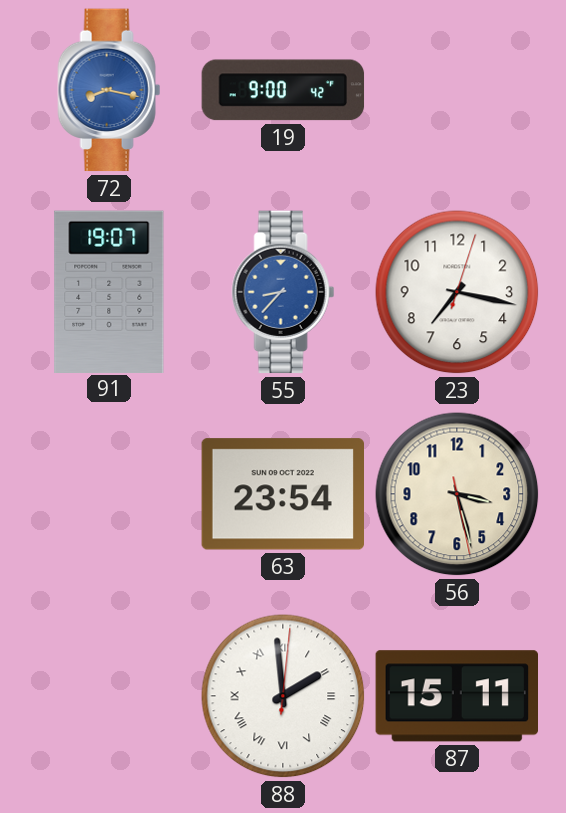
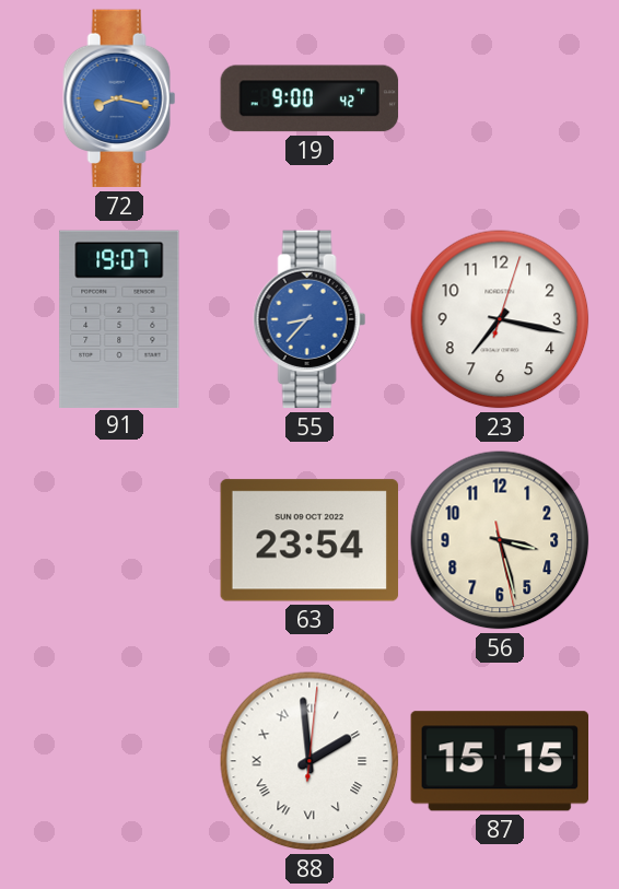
87: 15:11 -> 15:15 (499, 761)
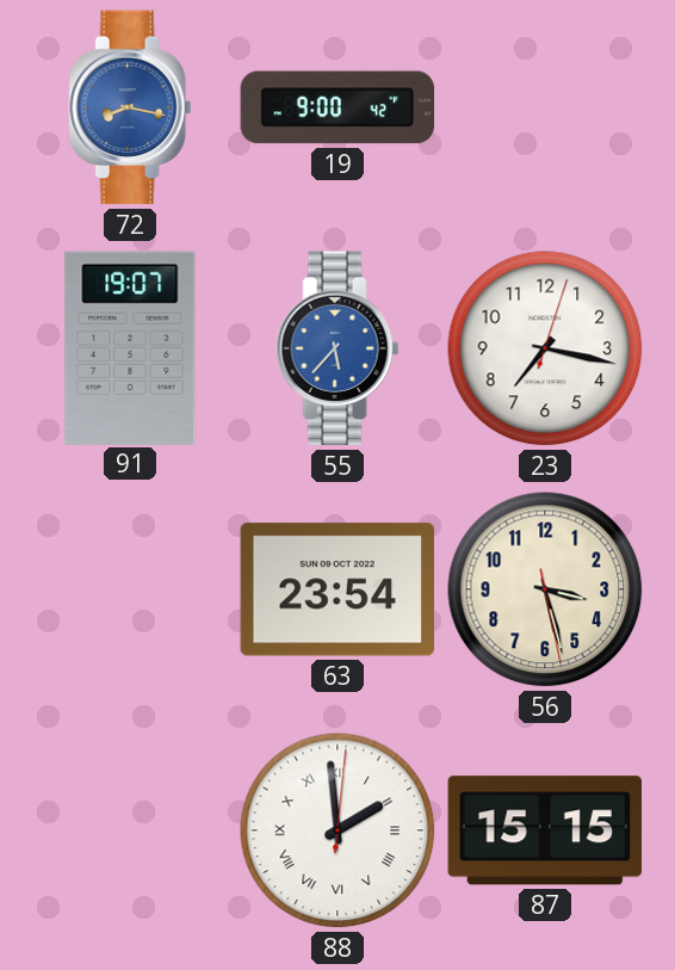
55: 8:37 -> 5:37 (337, 348)
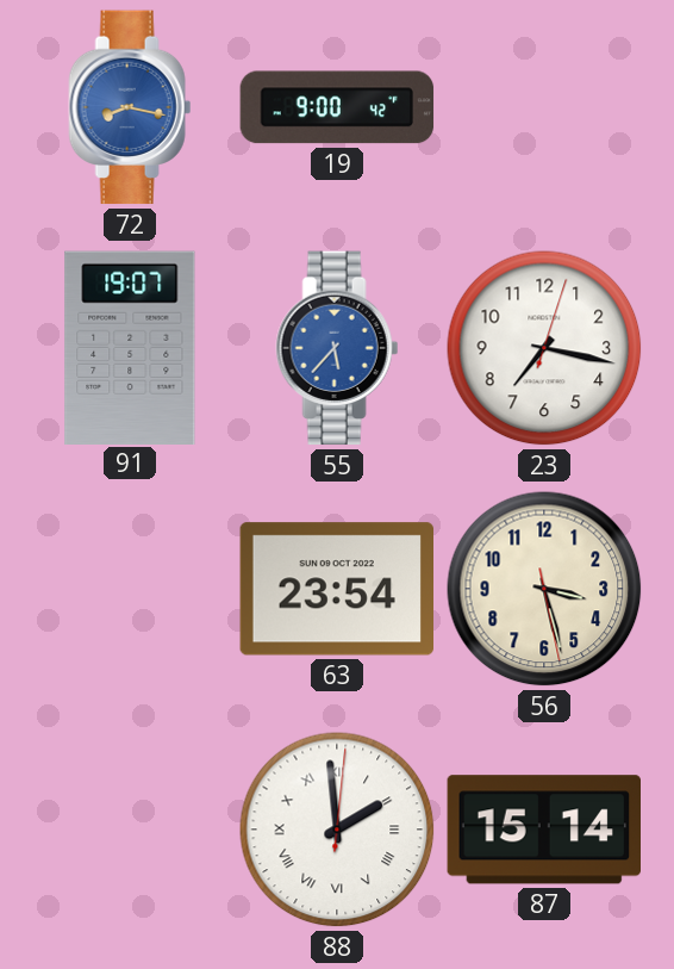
87: 15:15 -> 15:14 (543, 830)
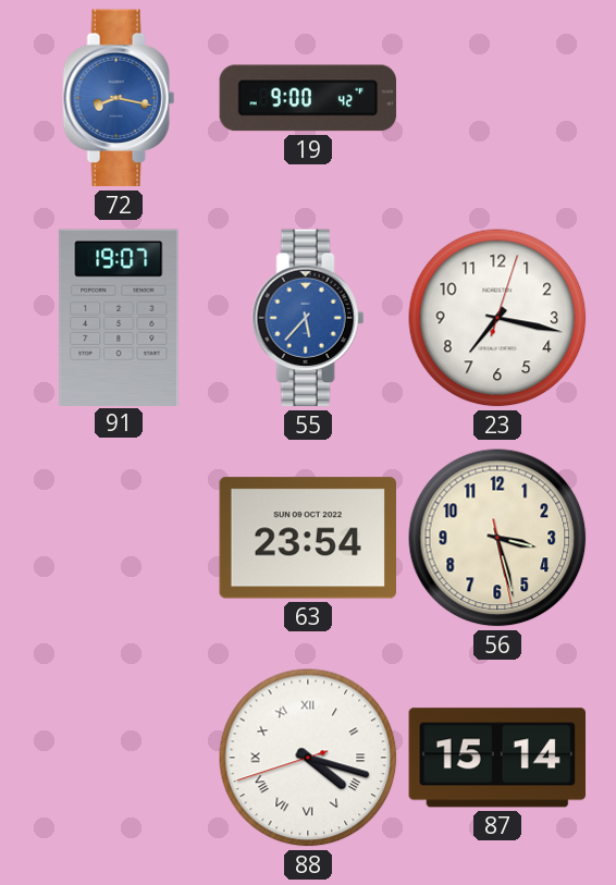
88: 1:59 -> 4:17 (308, 758)
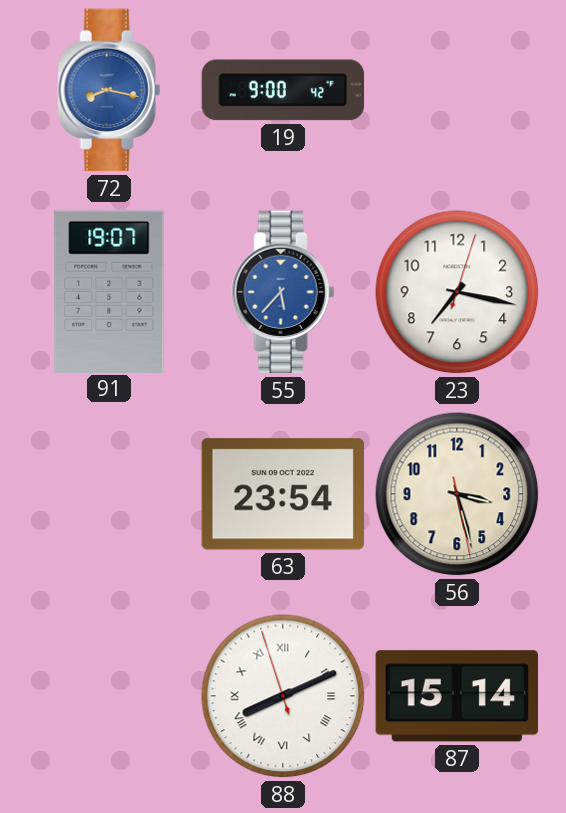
88: 4:17 -> 8:10 (283, 696)
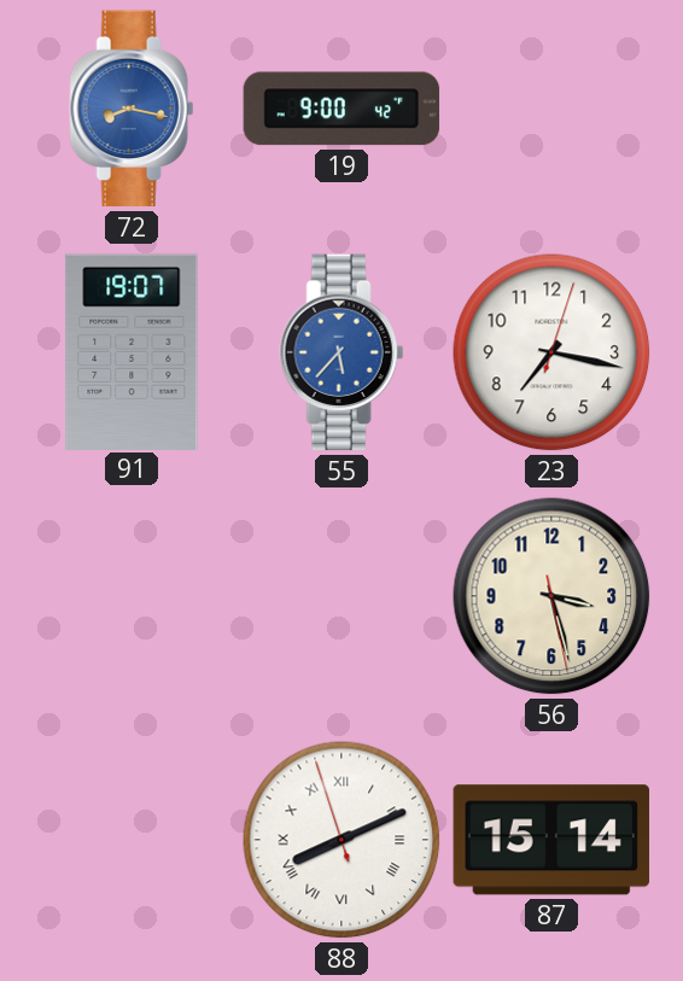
63: 23:54 -> none (282, 494)
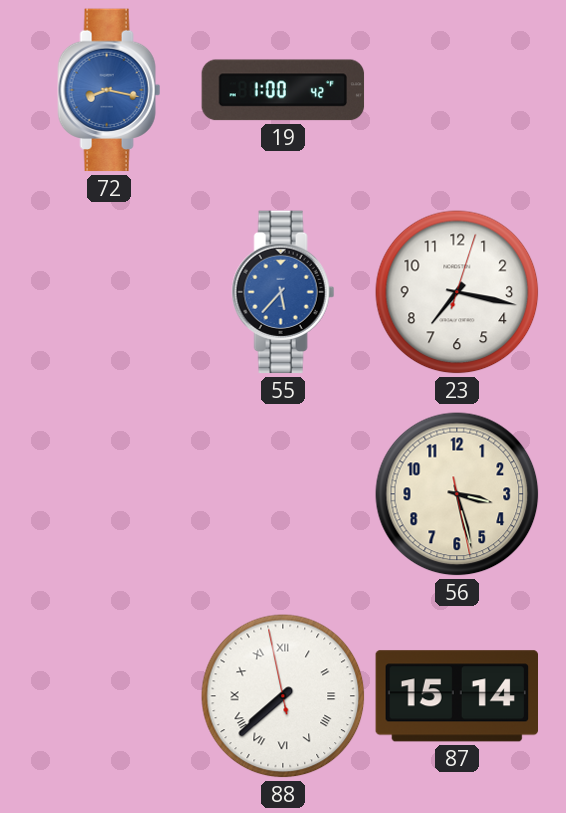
19: 9:00 -> 1:00 (283, 90)
91: 19:07 -> none (132, 351)
88: 8:10 -> 7:37 (283, 696)
